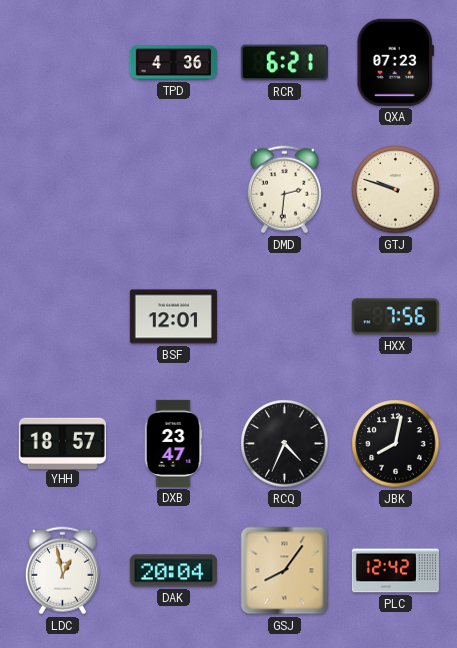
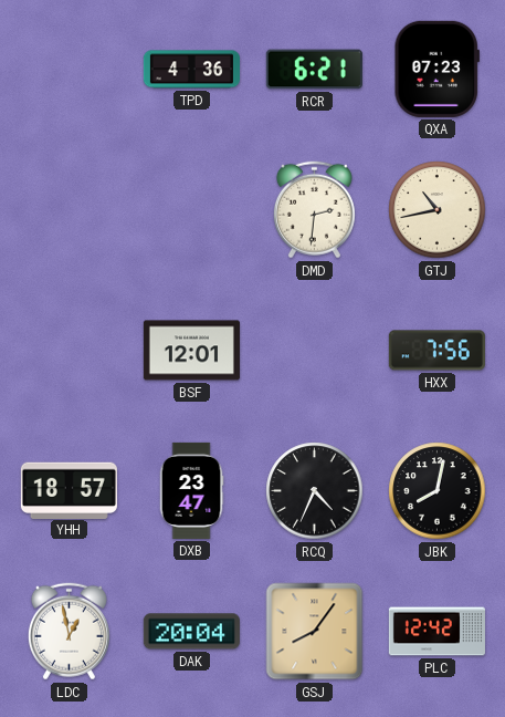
GTJ: 9:48 -> 10:43 (438, 210)
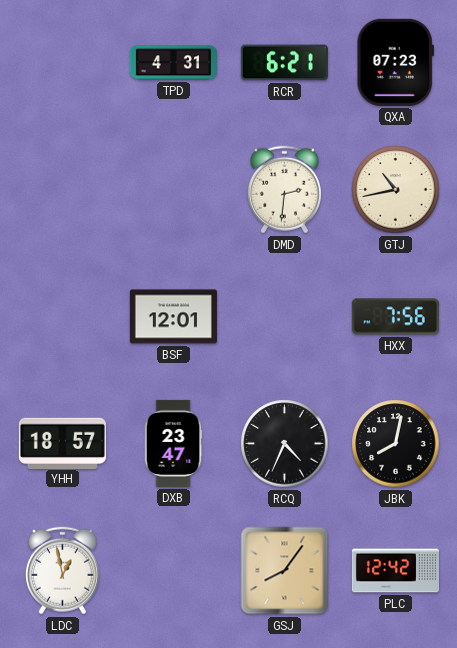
TPD: 4:36 -> 4:31 (173, 63)
DAK: 20:04 -> none (191, 632)
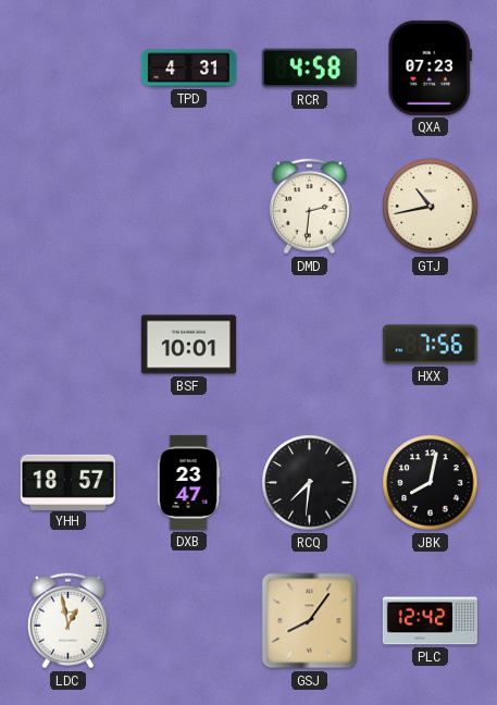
RCR: 6:21 -> 4:58 (309, 69)
BSF: 12:01 -> 10:01 (188, 345)
RCQ: 4:34 -> 7:31 (310, 483)
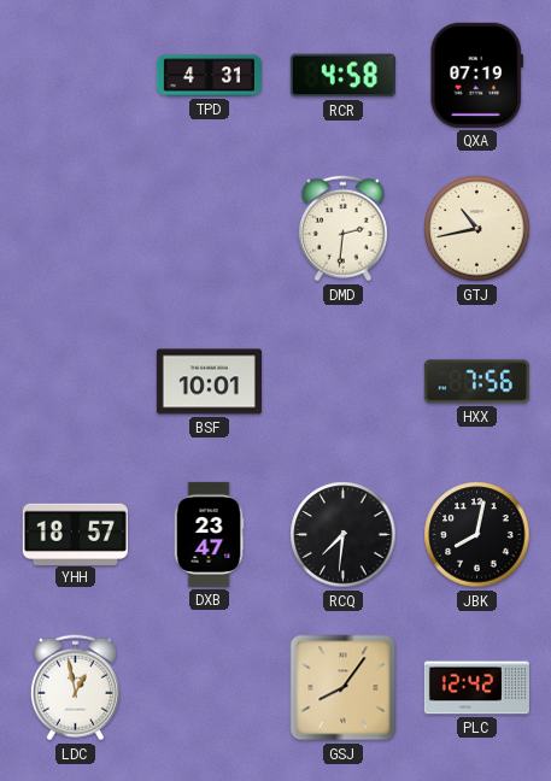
QXA: 07:23 -> 07:19 (476, 75)
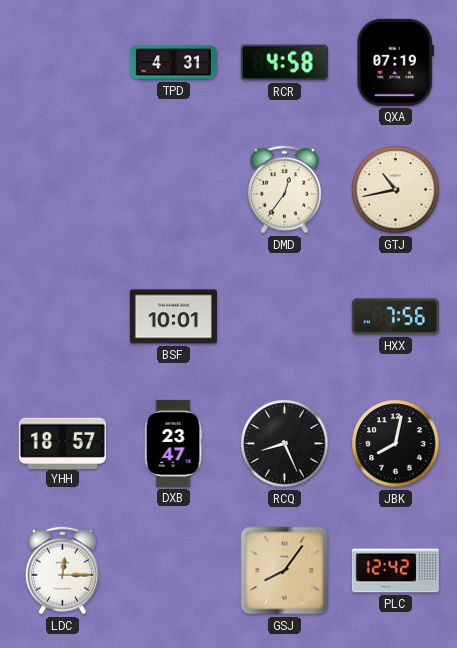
DMD: 2:31 -> 12:36 (284, 190)
RCQ: 7:31 -> 8:26 (285, 444)
LDC: 12:58 -> 12:15 (62, 571)
